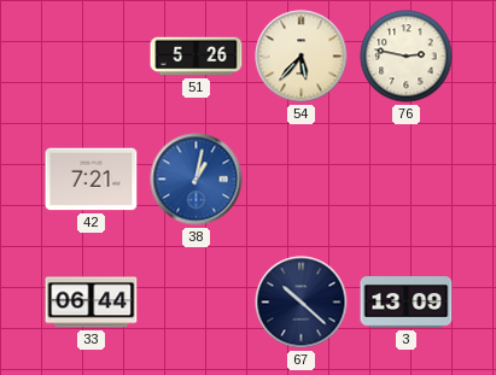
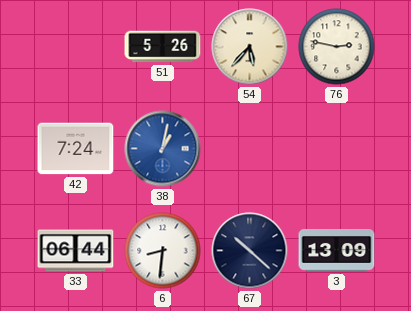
42: 7:21 -> 7:24 (76, 149)
6: none -> 8:31 (163, 251)
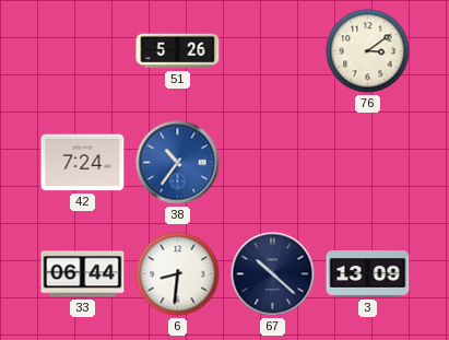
54: 5:37 -> none (250, 47)
76: 2:47 -> 3:09 (368, 51)
38: 1:02 -> 10:36 (178, 163)
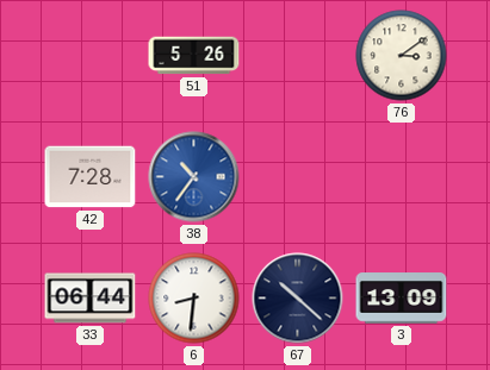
42: 7:24 -> 7:28 (91, 177)
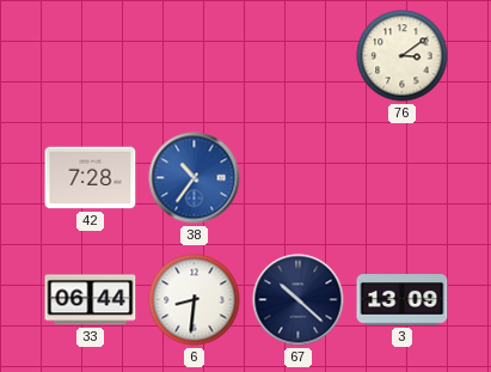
51: 5:26 -> none (194, 56)
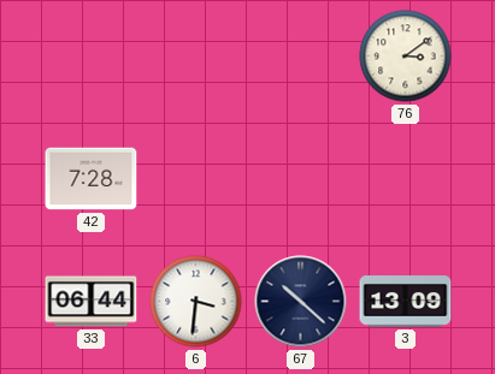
38: 10:36 -> none (195, 178)
6: 8:31 -> 3:31 (196, 302)
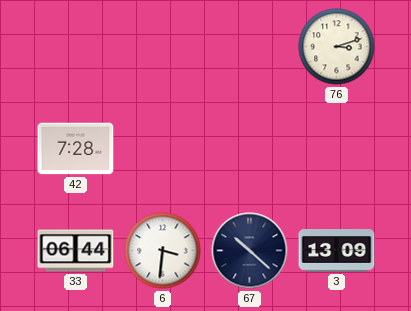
76: 3:09 -> 3:12 (337, 47)
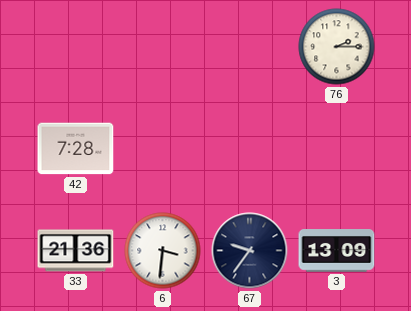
76: 3:12 -> 2:15 (337, 47)
33: 06:44 -> 21:36 (76, 251)
67: 10:22 -> 9:36 (250, 251)
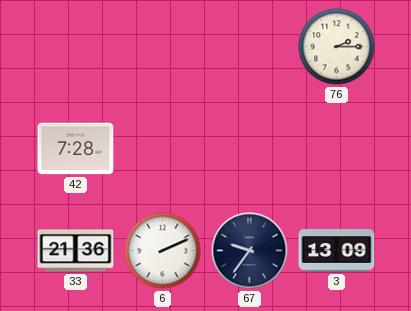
6: 3:31 -> 2:11 (163, 251)
